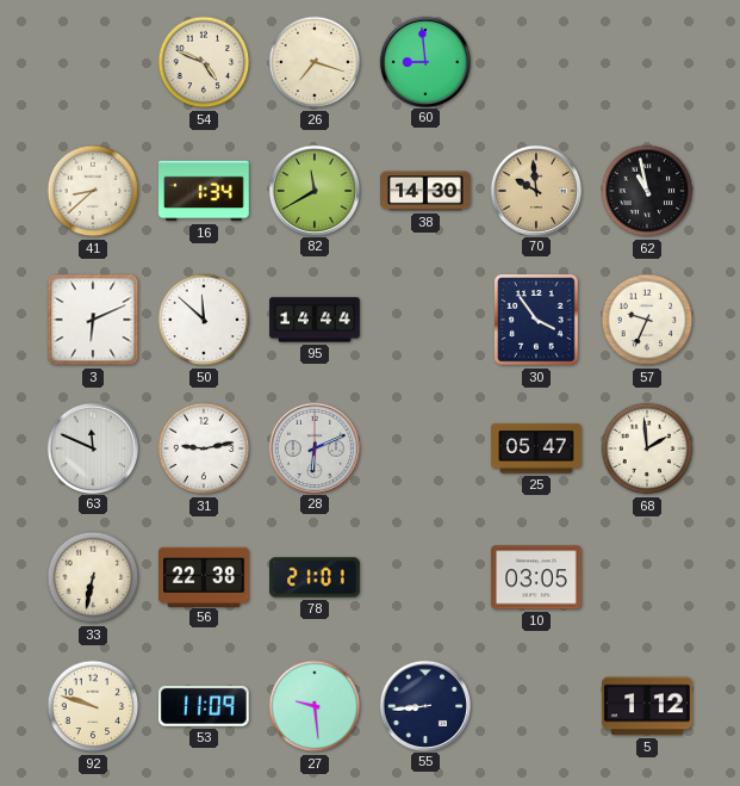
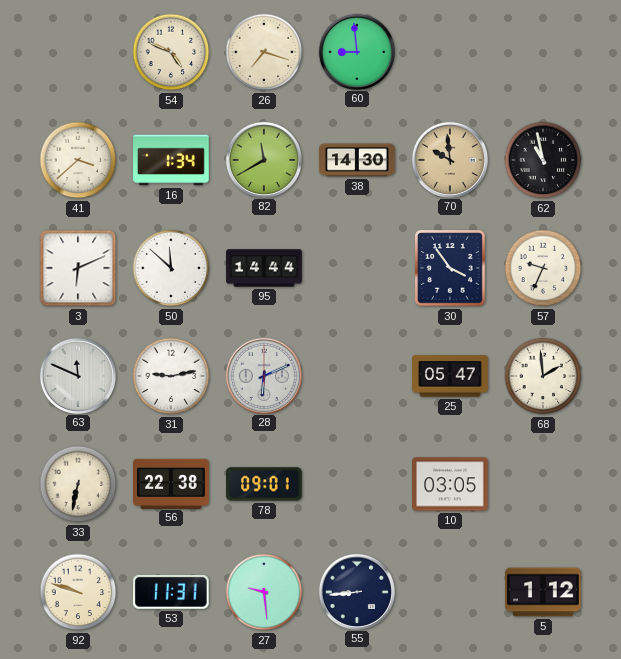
41: 8:38 -> 3:38 (78, 160)
78: 21:01 -> 09:01 (264, 484)
53: 11:09 -> 11:31 (172, 592)
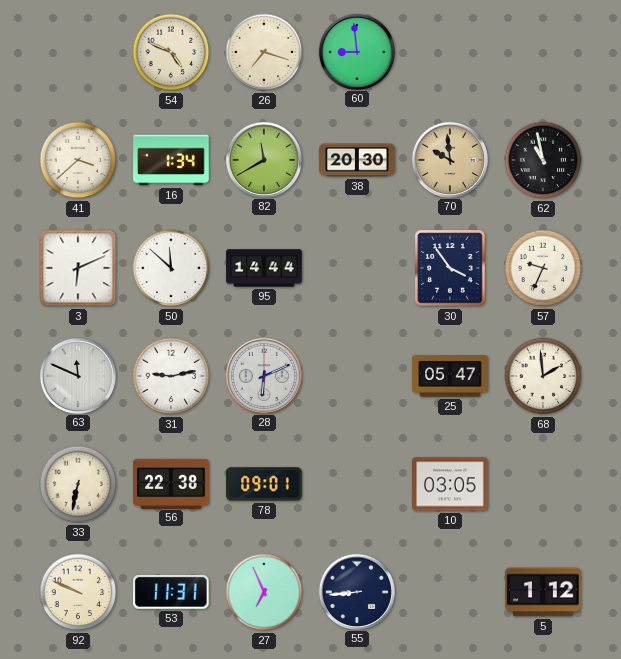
38: 14:30 -> 20:30 (357, 160)
92: 9:48 -> 9:49 (78, 592)
27: 9:29 -> 6:56 (264, 592)
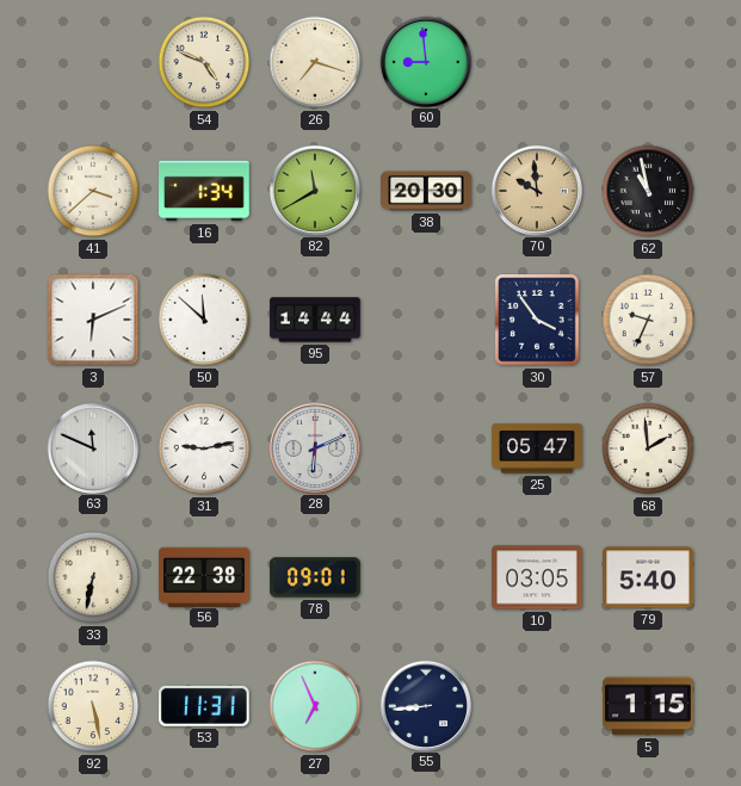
79: none -> 5:40 (648, 577)
92: 9:49 -> 5:28 (93, 706)
5: 1:12 -> 1:15 (648, 706)
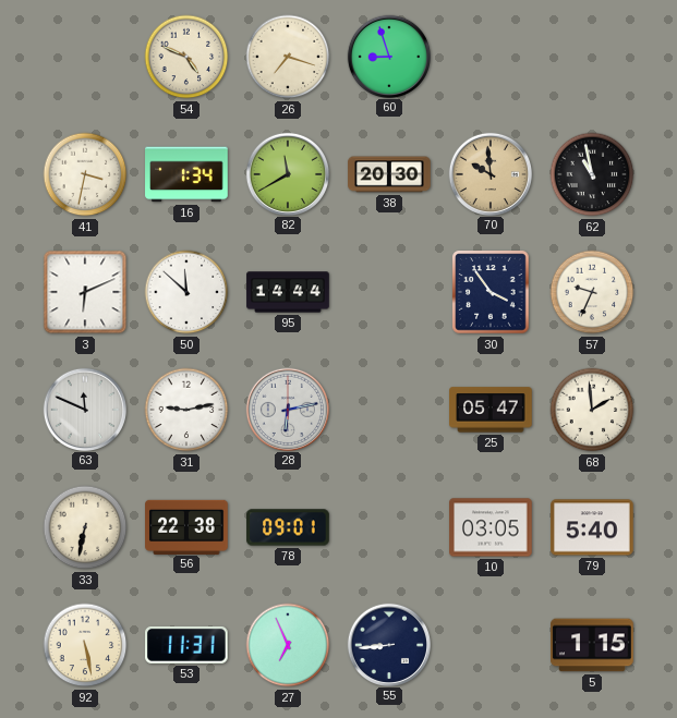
60: 8:59 -> 8:57 (388, 56)
41: 3:38 -> 3:32 (85, 174)
28: 6:11 -> 6:13 (287, 409)
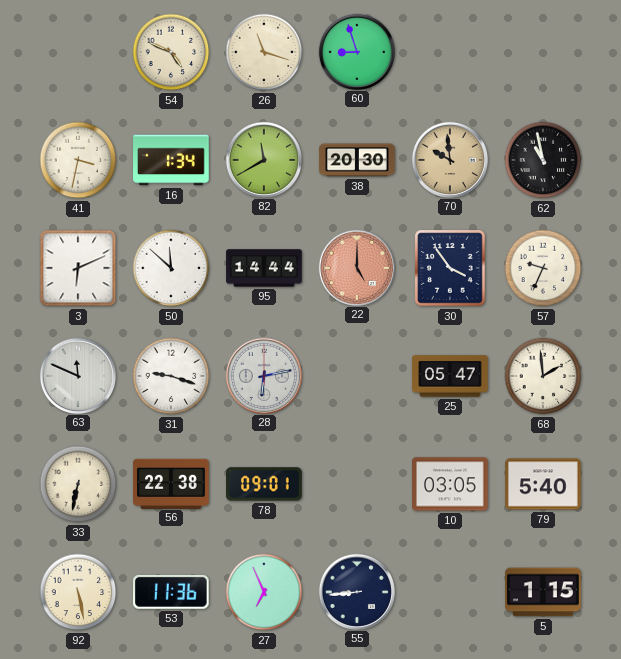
26: 7:18 -> 11:18 (264, 52)
22: none -> 5:00 (356, 267)
31: 9:13 -> 9:18 (171, 376)
53: 11:31 -> 11:36 (172, 592)
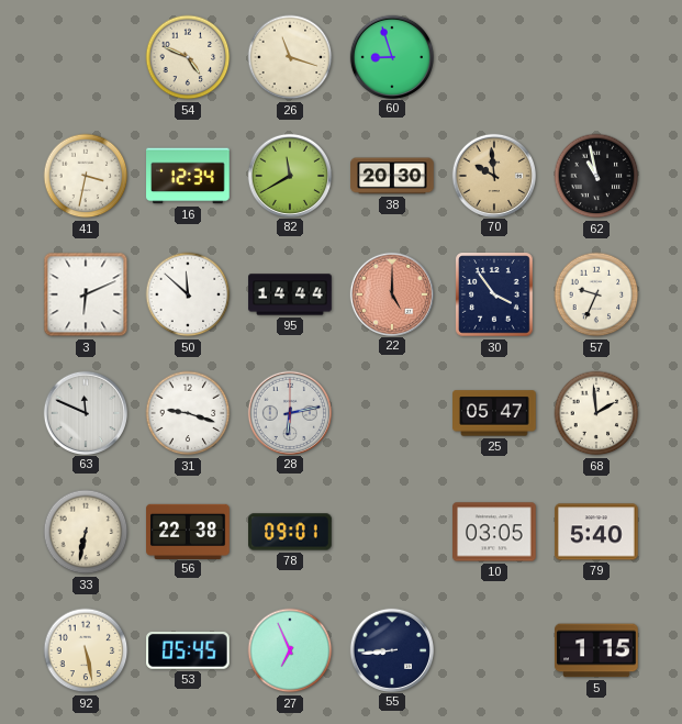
16: 1:34 -> 12:34 (188, 176)
53: 11:36 -> 05:45 (189, 650)
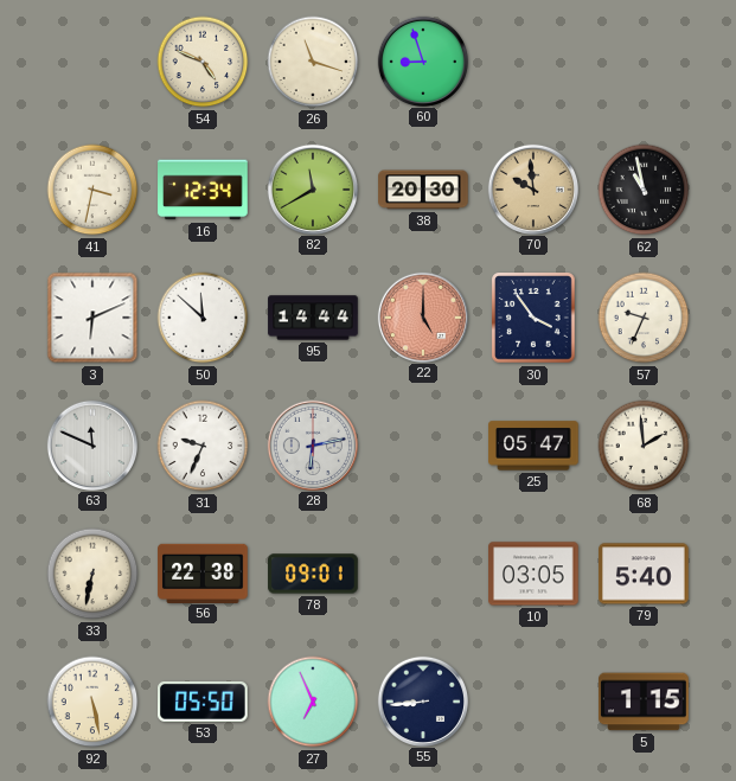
31: 9:18 -> 9:34 (203, 446)
53: 05:45 -> 05:50 (204, 702)
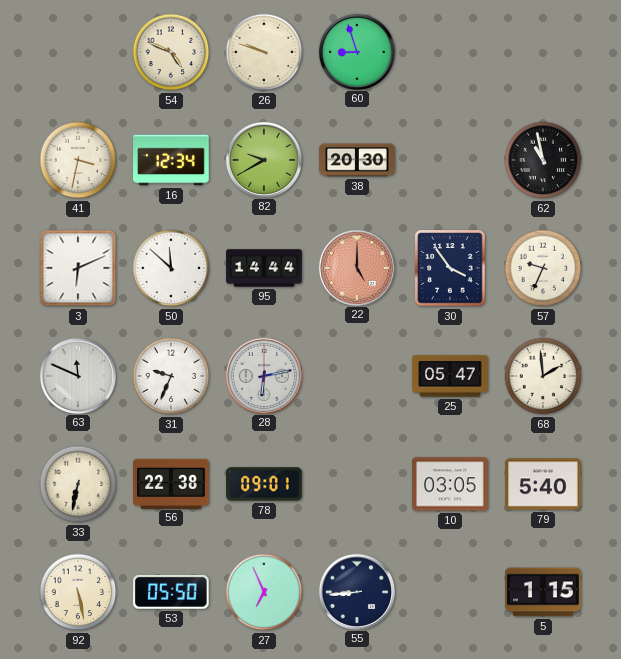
26: 11:18 -> 9:48 (264, 52)
82: 11:40 -> 9:40 (263, 159)
70: 9:59 -> none (532, 188)
